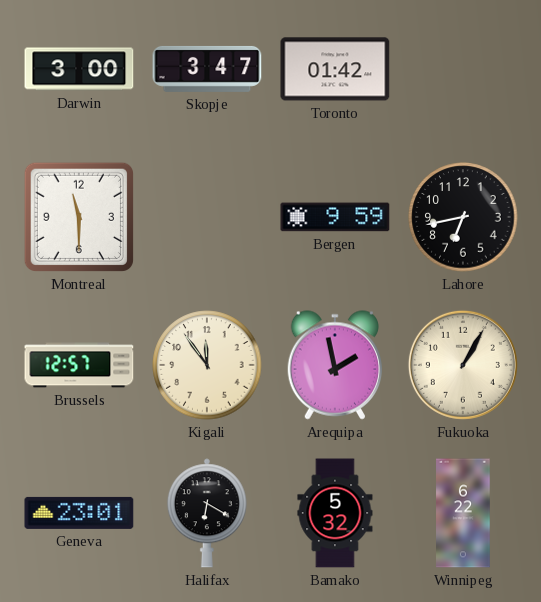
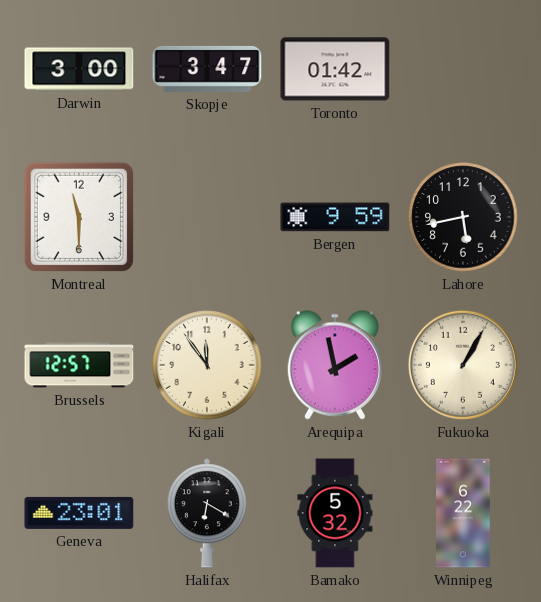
Lahore: 6:43 -> 5:43 (463, 217)
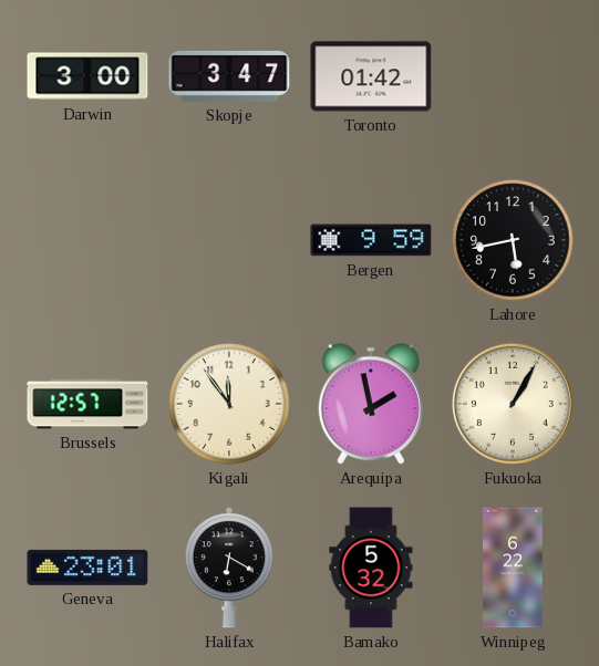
Montreal: 11:30 -> none (79, 217)
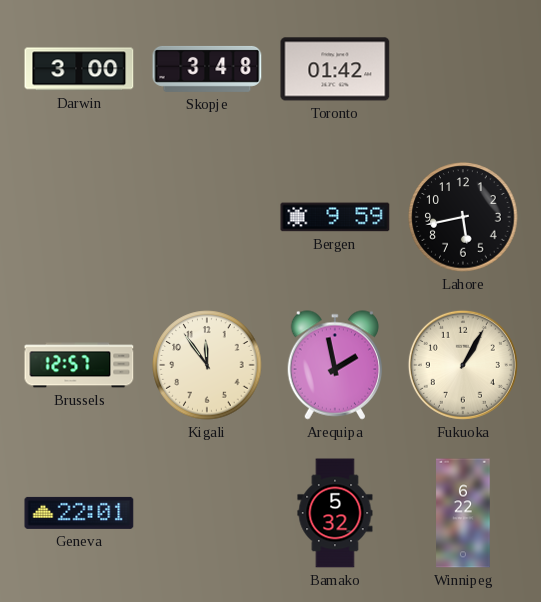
Skopje: 3:47 -> 3:48 (207, 69)
Geneva: 23:01 -> 22:01 (79, 513)
Halifax: 6:20 -> none (229, 568)
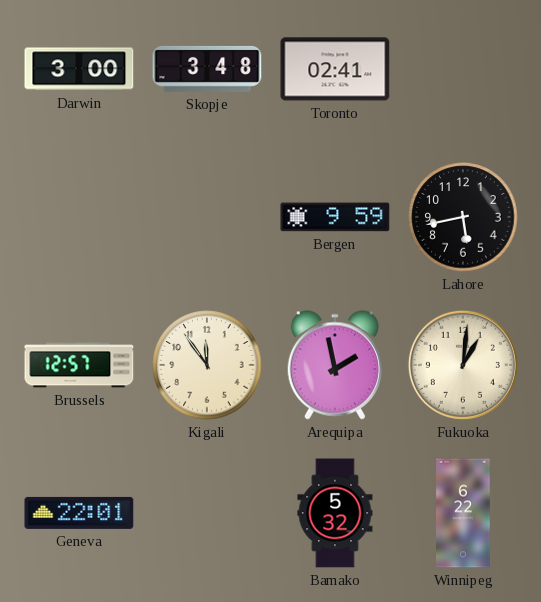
Toronto: 01:42 -> 02:41 (335, 69)
Fukuoka: 1:05 -> 1:01 (463, 365)
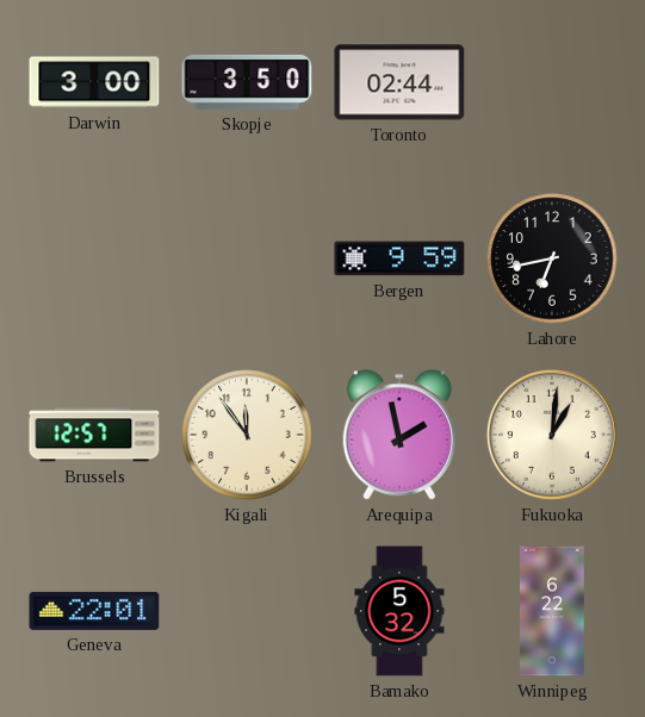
Skopje: 3:48 -> 3:50 (247, 82)
Toronto: 02:41 -> 02:44 (399, 82)
Lahore: 5:43 -> 6:43 (552, 258)
